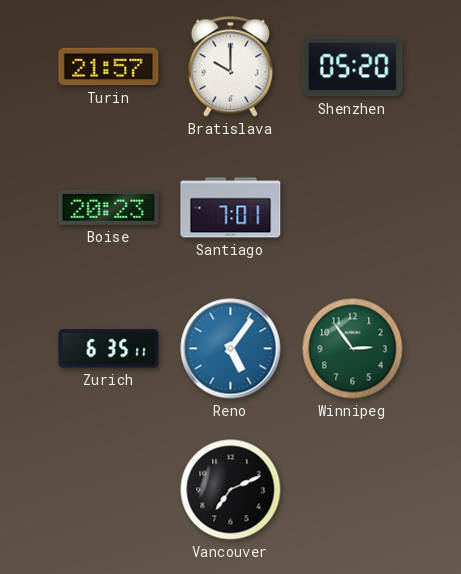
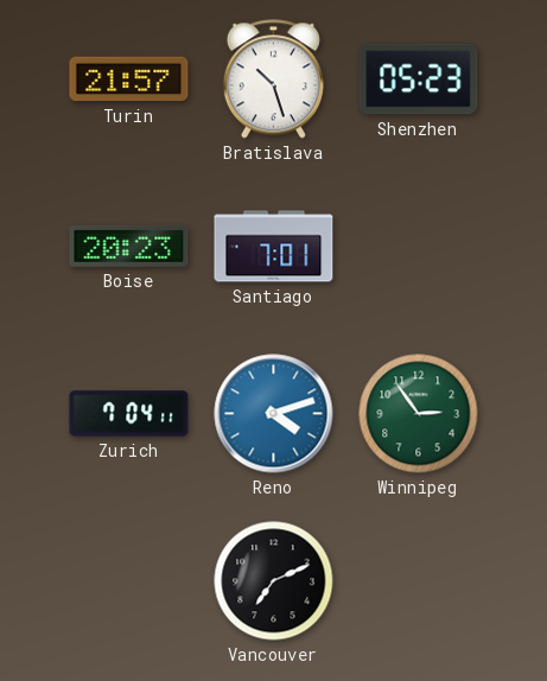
Bratislava: 10:00 -> 10:27 (273, 79)
Shenzhen: 05:20 -> 05:23 (419, 79)
Zurich: 6:35 -> 7:04 (129, 414)
Reno: 5:06 -> 4:12 (274, 414)
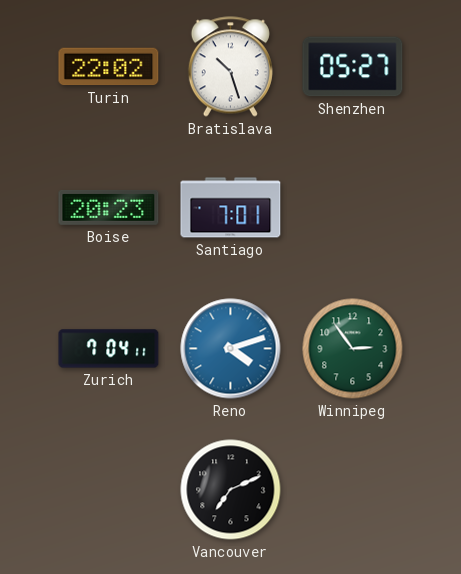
Turin: 21:57 -> 22:02 (109, 67)
Shenzhen: 05:23 -> 05:27 (353, 67)
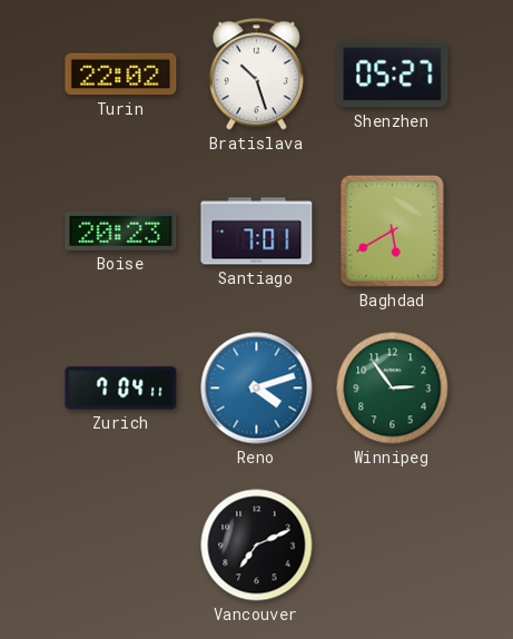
Baghdad: none -> 5:40 (392, 230)
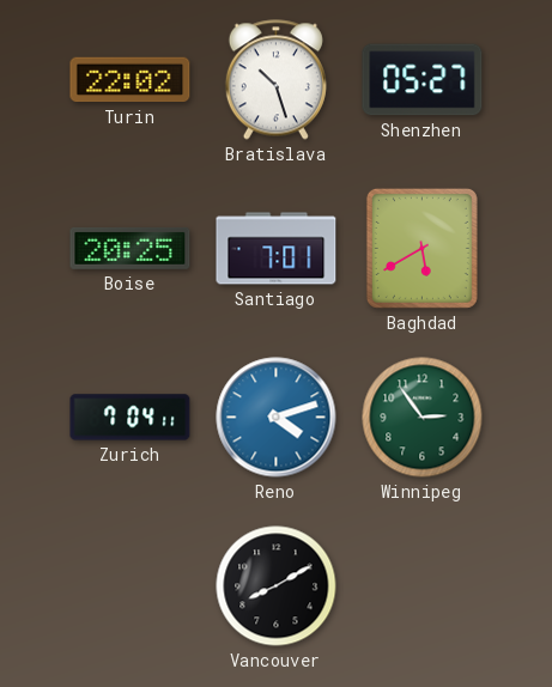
Boise: 20:23 -> 20:25 (131, 248)
Vancouver: 7:11 -> 8:10 (277, 586)
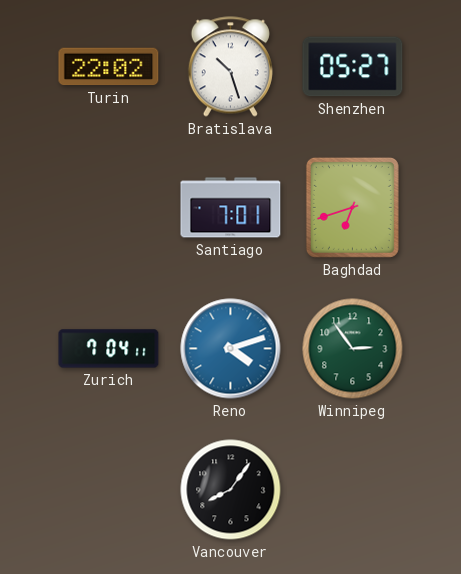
Boise: 20:25 -> none (131, 248)
Baghdad: 5:40 -> 6:42 (352, 207)
Vancouver: 8:10 -> 8:06 (231, 490)
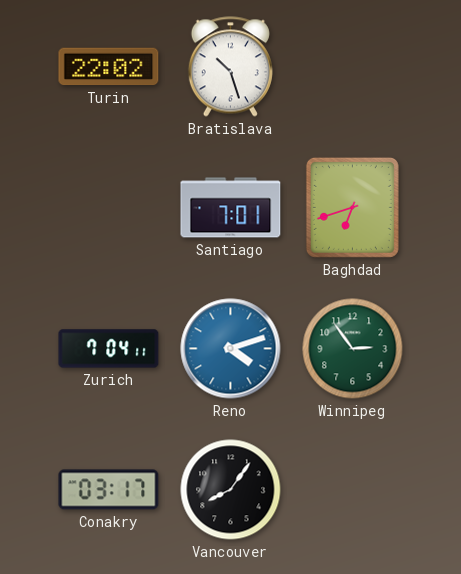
Shenzhen: 05:27 -> none (353, 67)
Conakry: none -> 03:17 (109, 490)
